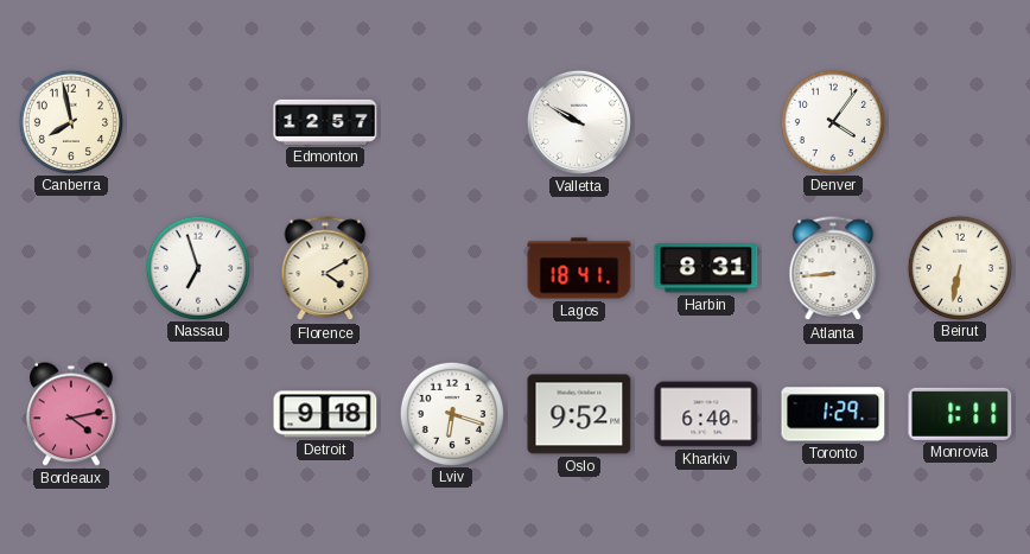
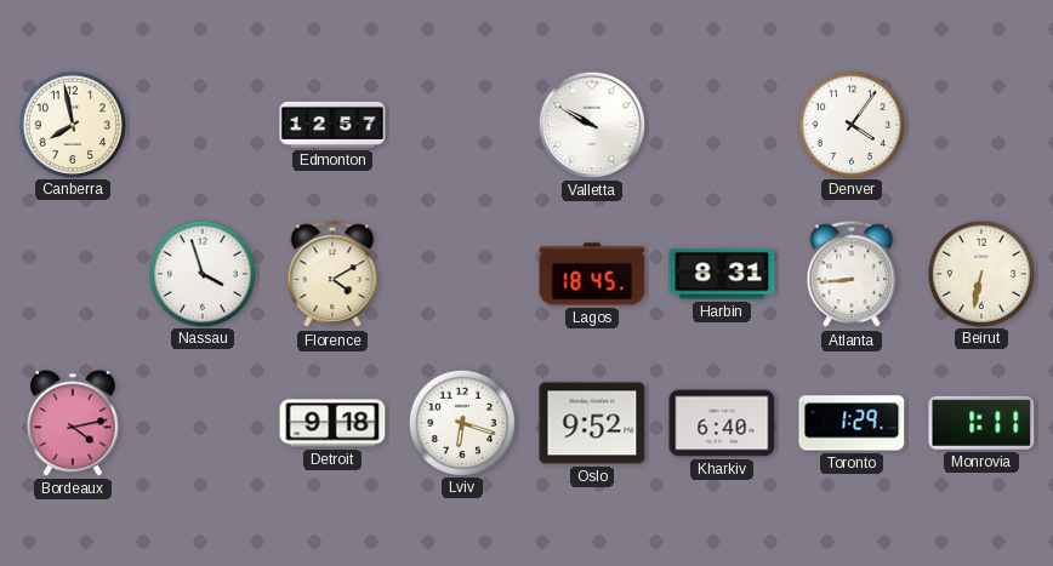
Nassau: 6:57 -> 3:57 (201, 273)
Lagos: 18:41 -> 18:45 (592, 274)
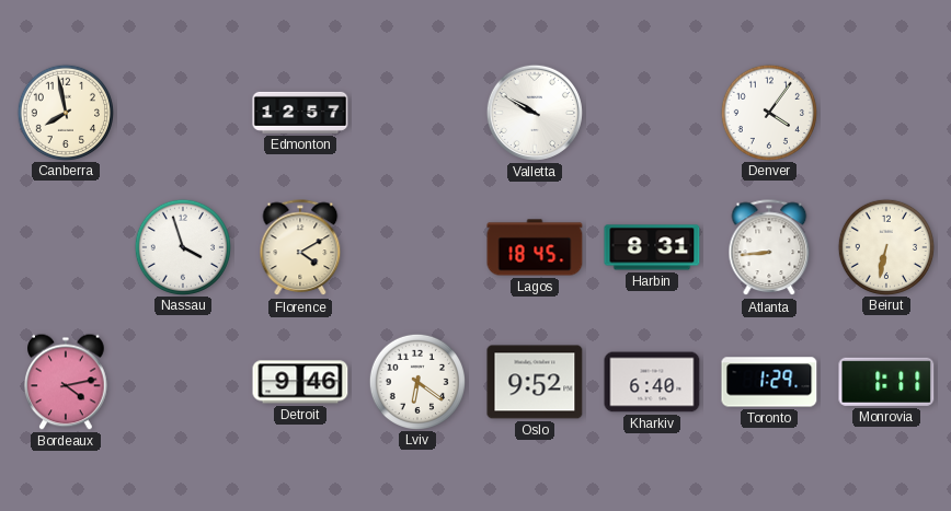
Detroit: 9:18 -> 9:46 (300, 382)
Lviv: 6:18 -> 6:21 (416, 381)
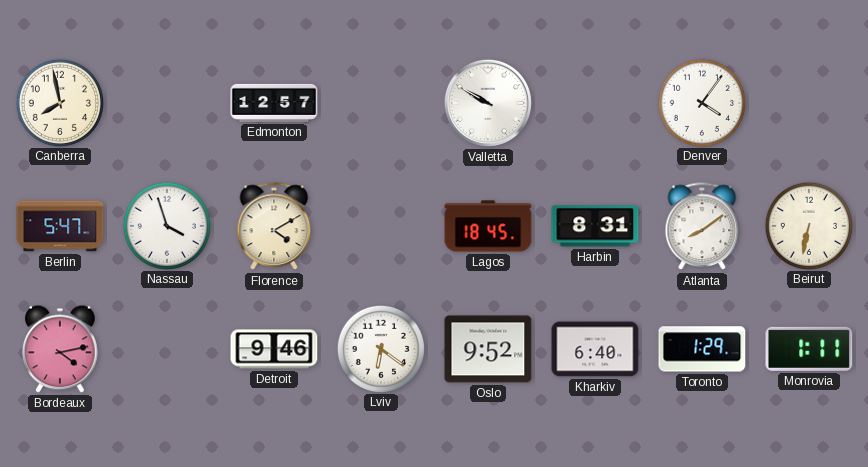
Berlin: none -> 5:47 (60, 226)
Atlanta: 8:44 -> 8:09 (702, 227)
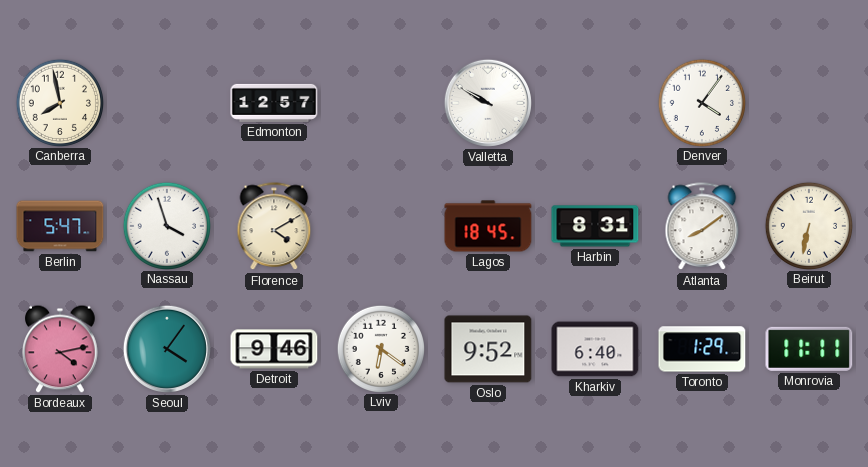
Seoul: none -> 4:06 (167, 349)
Monrovia: 1:11 -> 11:11 (809, 349)
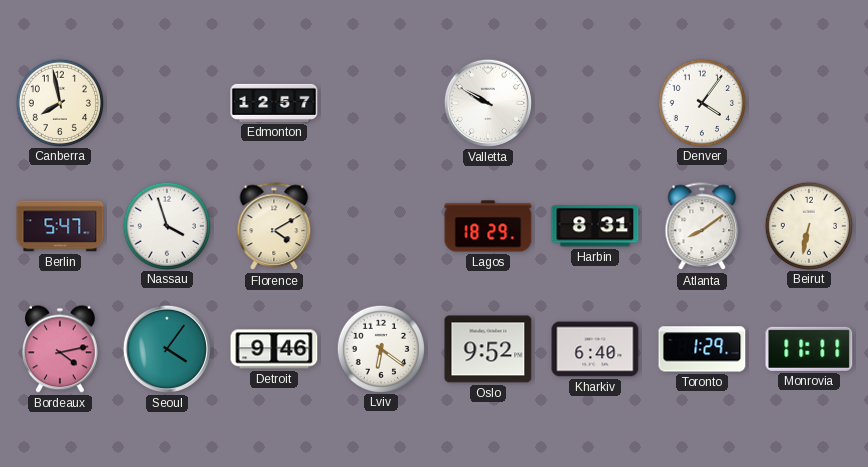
Lagos: 18:45 -> 18:29 (488, 226)
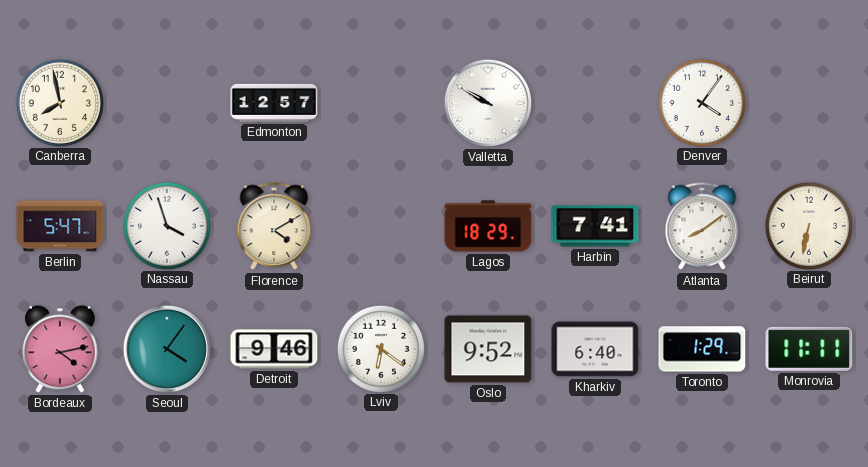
Harbin: 8:31 -> 7:41 (595, 226)
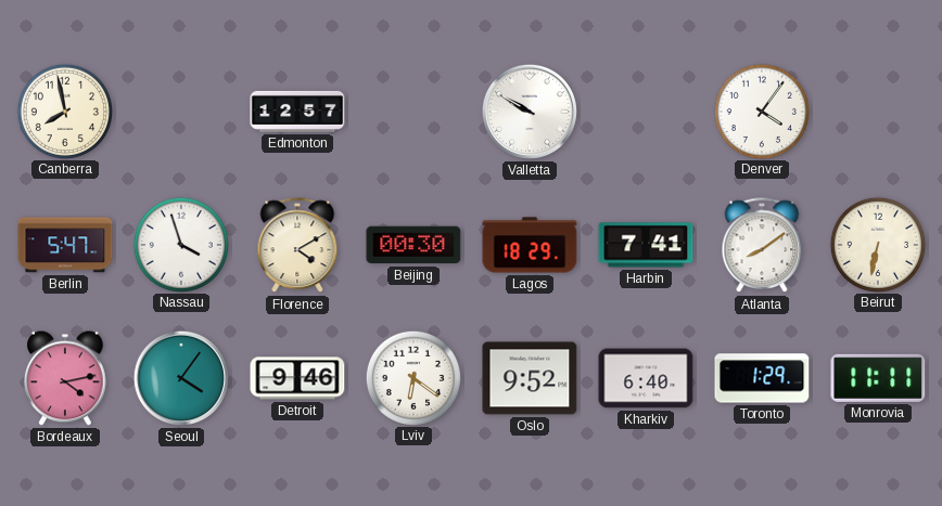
Beijing: none -> 00:30 (413, 245)
